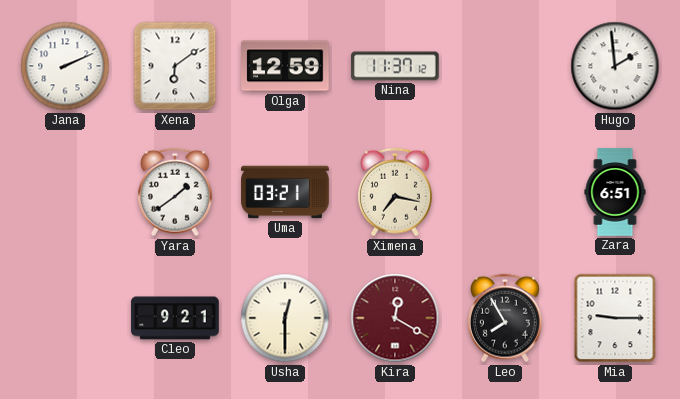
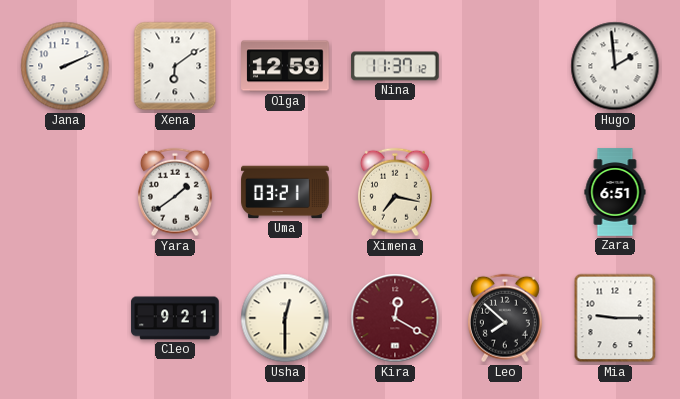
Leo: 7:55 -> 7:52 (505, 318)
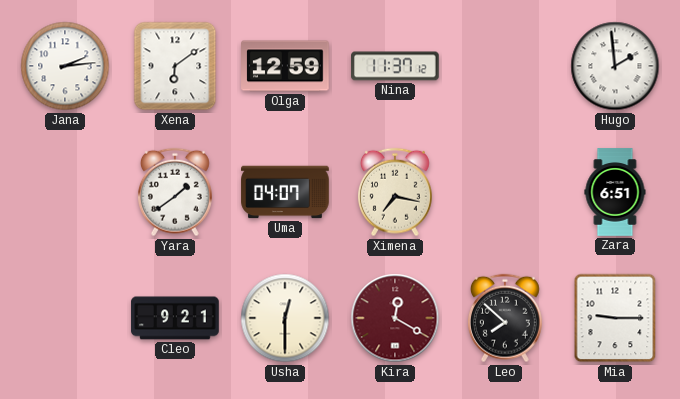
Jana: 2:11 -> 2:14 (65, 66)
Uma: 03:21 -> 04:07 (285, 192)
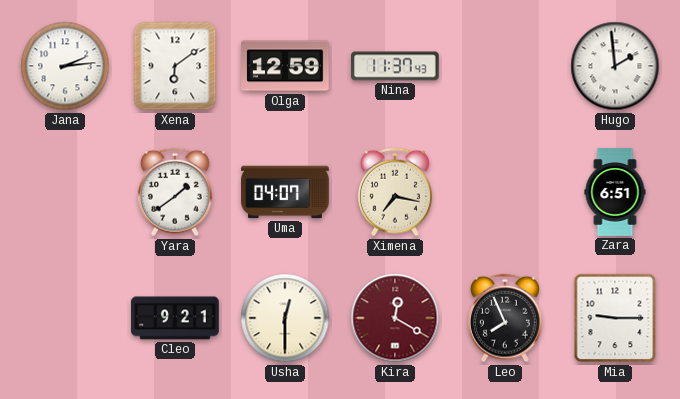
Nina: 11:37:12 -> 11:37:43 (395, 66)
Leo: 7:52 -> 7:56 (505, 318)
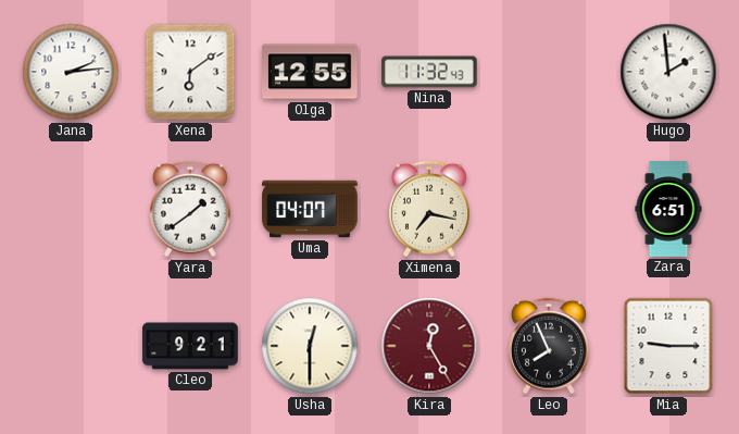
Olga: 12:59 -> 12:55 (310, 72)
Nina: 11:37 -> 11:32 (429, 72)
Kira: 12:20 -> 12:25 (429, 346)
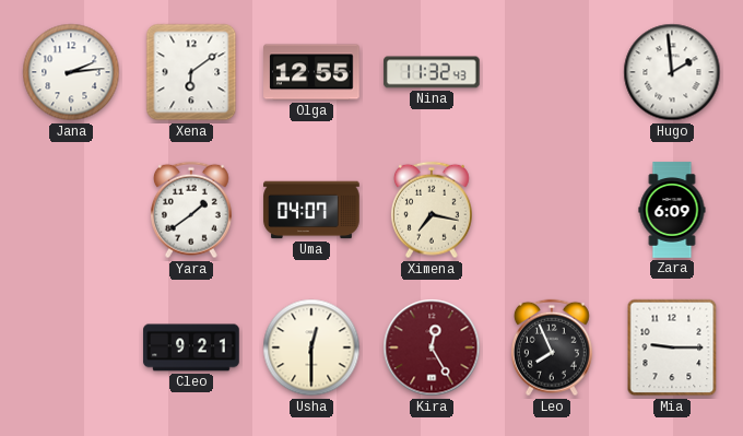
Zara: 6:51 -> 6:09 (672, 210)
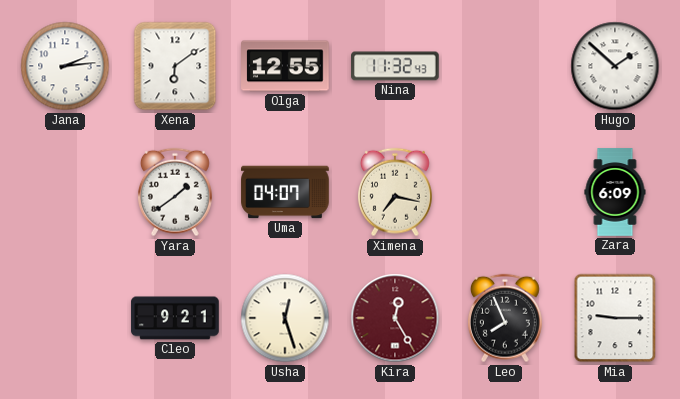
Hugo: 1:59 -> 1:52 (615, 66)
Usha: 12:30 -> 12:27 (285, 318)
